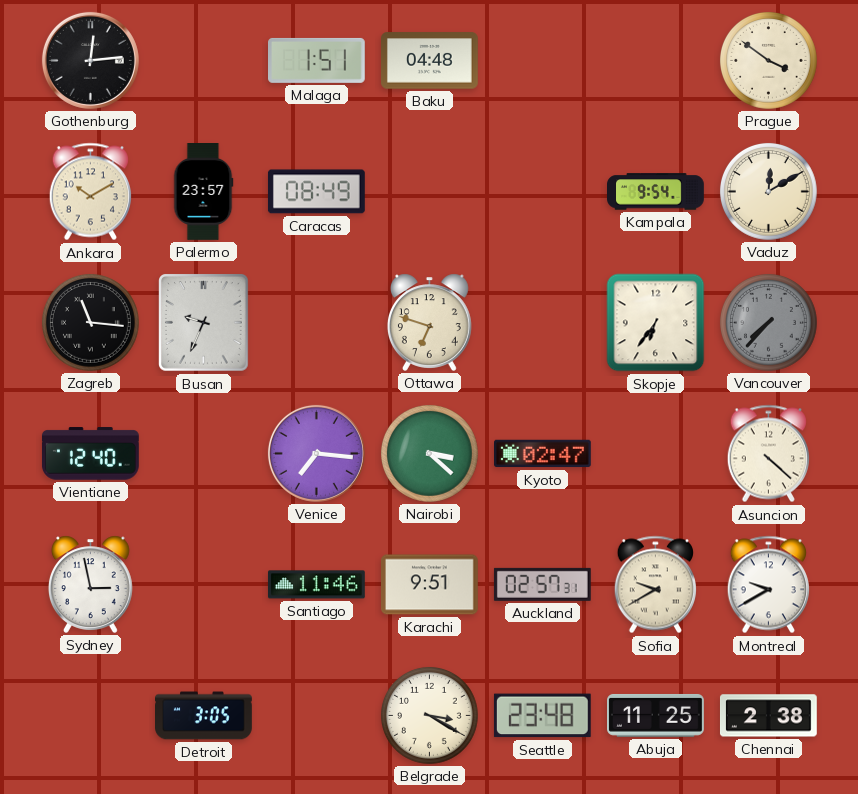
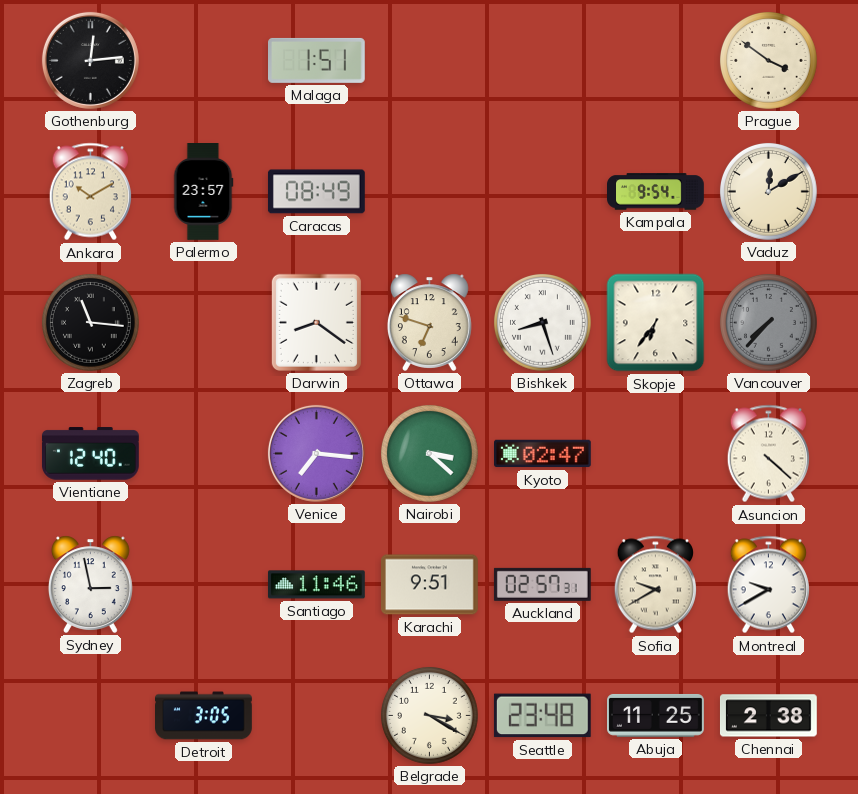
Baku: 04:48 -> none (430, 61)
Busan: 9:34 -> none (204, 323)
Darwin: none -> 8:21 (316, 322)
Bishkek: none -> 8:27 (542, 322)
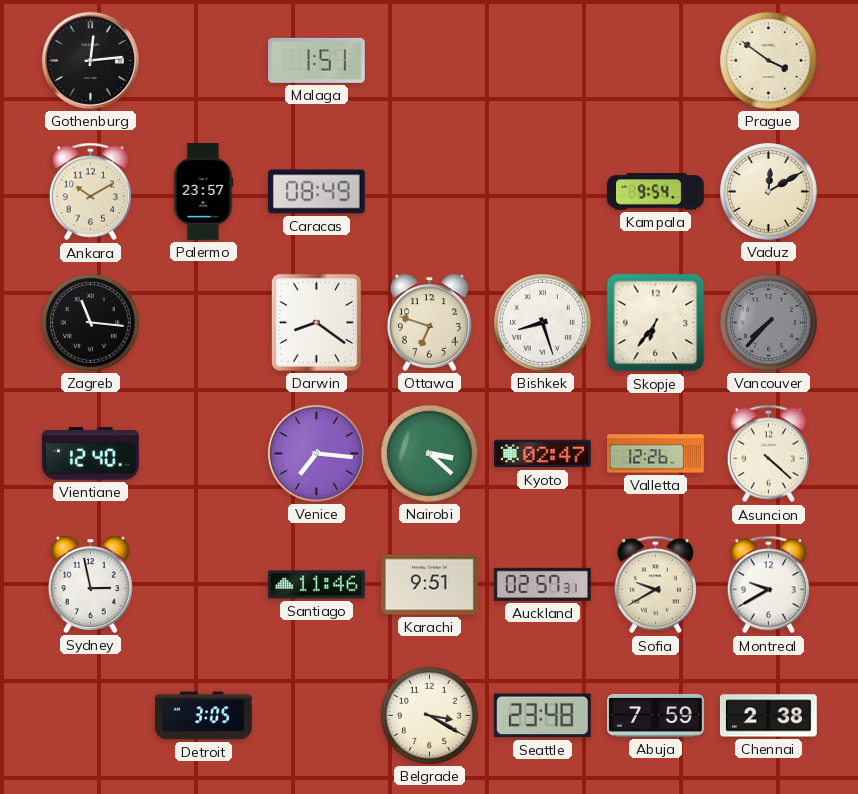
Valletta: none -> 12:26 (656, 454)
Abuja: 11:25 -> 7:59 (656, 715)
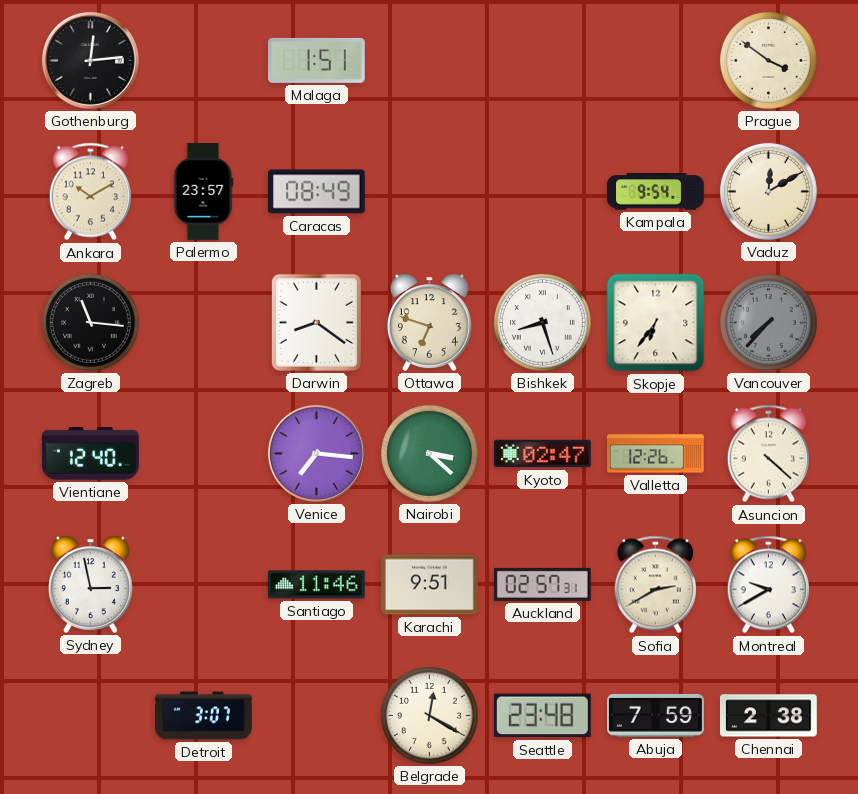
Sofia: 9:40 -> 2:40 (655, 585)
Detroit: 3:05 -> 3:07 (204, 716)
Belgrade: 3:20 -> 12:20 (429, 715)
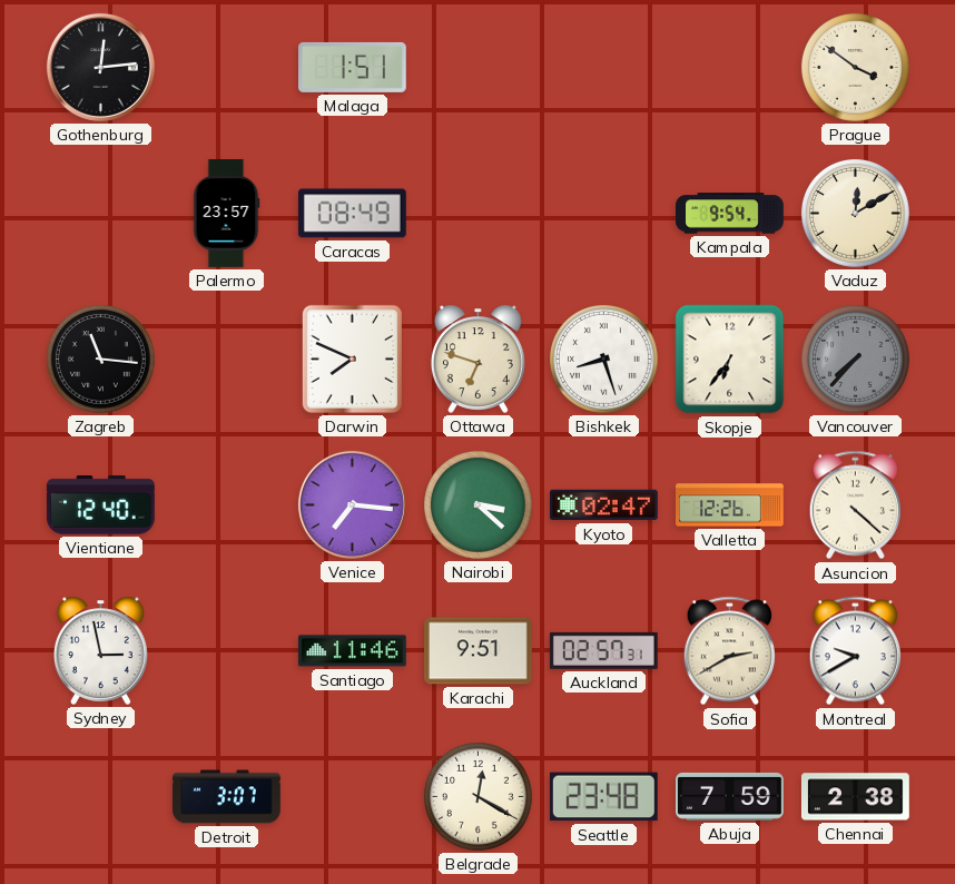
Ankara: 10:10 -> none (90, 192)
Darwin: 8:21 -> 7:49 (352, 358)
